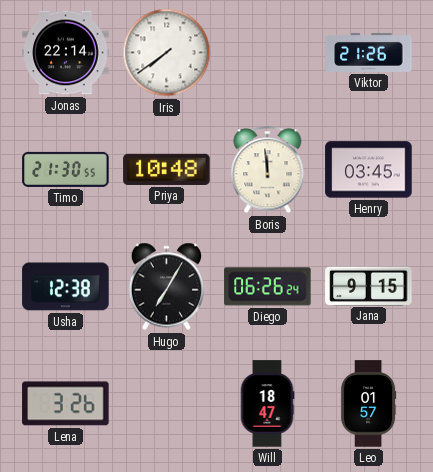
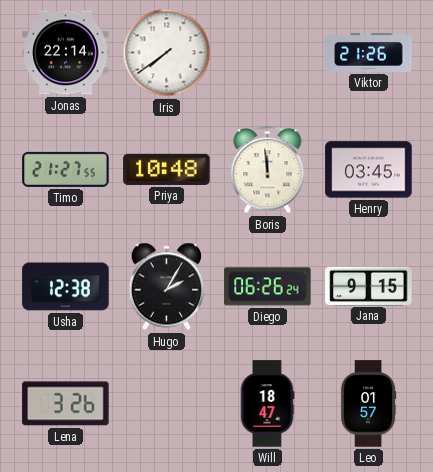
Timo: 21:30 -> 21:27 (66, 169)
Hugo: 7:05 -> 2:05 (167, 287)
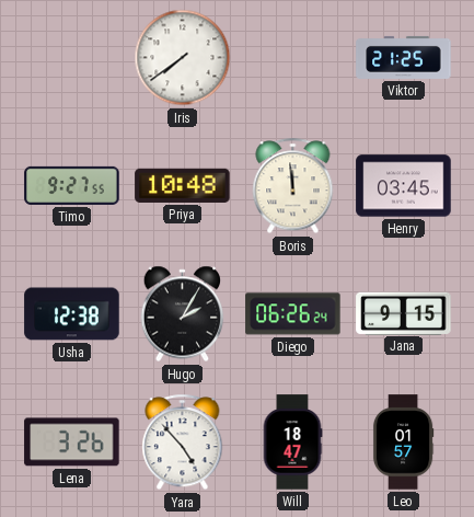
Jonas: 22:14 -> none (66, 53)
Viktor: 21:26 -> 21:25 (404, 57)
Timo: 21:27 -> 9:27 (72, 185)
Yara: none -> 4:53 (183, 443)
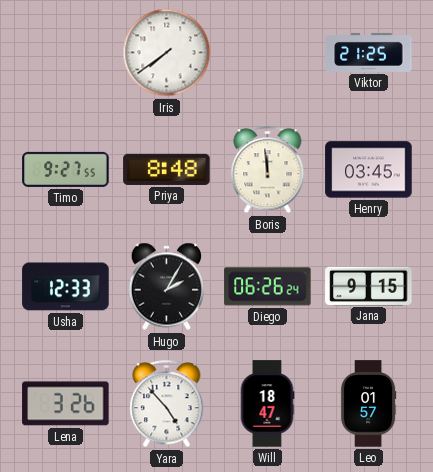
Priya: 10:48 -> 8:48 (167, 169)
Usha: 12:38 -> 12:33 (66, 287)
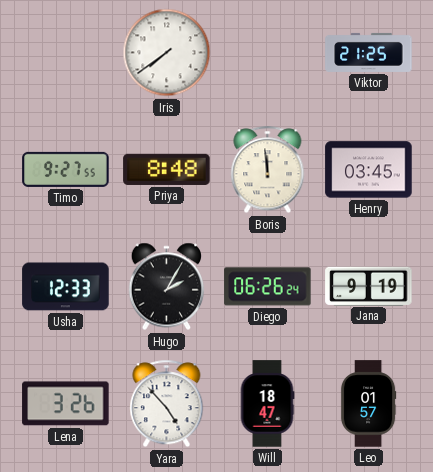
Jana: 9:15 -> 9:19 (369, 286)
